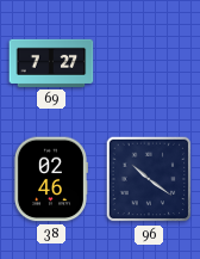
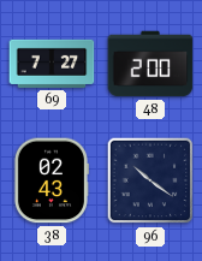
48: none -> 2:00 (150, 64)
38: 02:46 -> 02:43 (50, 180)
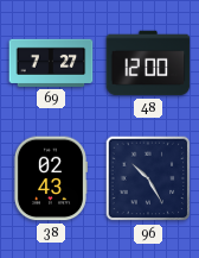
48: 2:00 -> 12:00 (148, 63)
96: 10:21 -> 10:25 (148, 178)
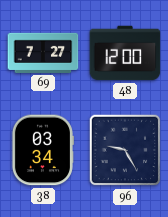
38: 02:43 -> 03:34 (42, 150)
96: 10:25 -> 9:25 (125, 150)
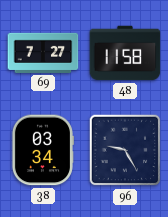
48: 12:00 -> 11:58 (125, 53)
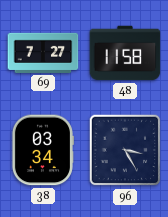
96: 9:25 -> 3:25 (125, 150)
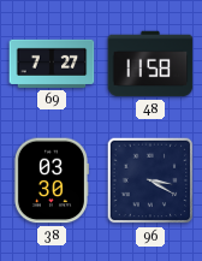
38: 03:34 -> 03:30 (50, 180)
96: 3:25 -> 3:20 (150, 180)
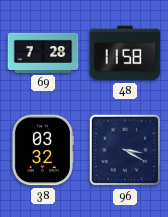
69: 7:27 -> 7:28 (43, 53)
38: 03:30 -> 03:32 (42, 150)
